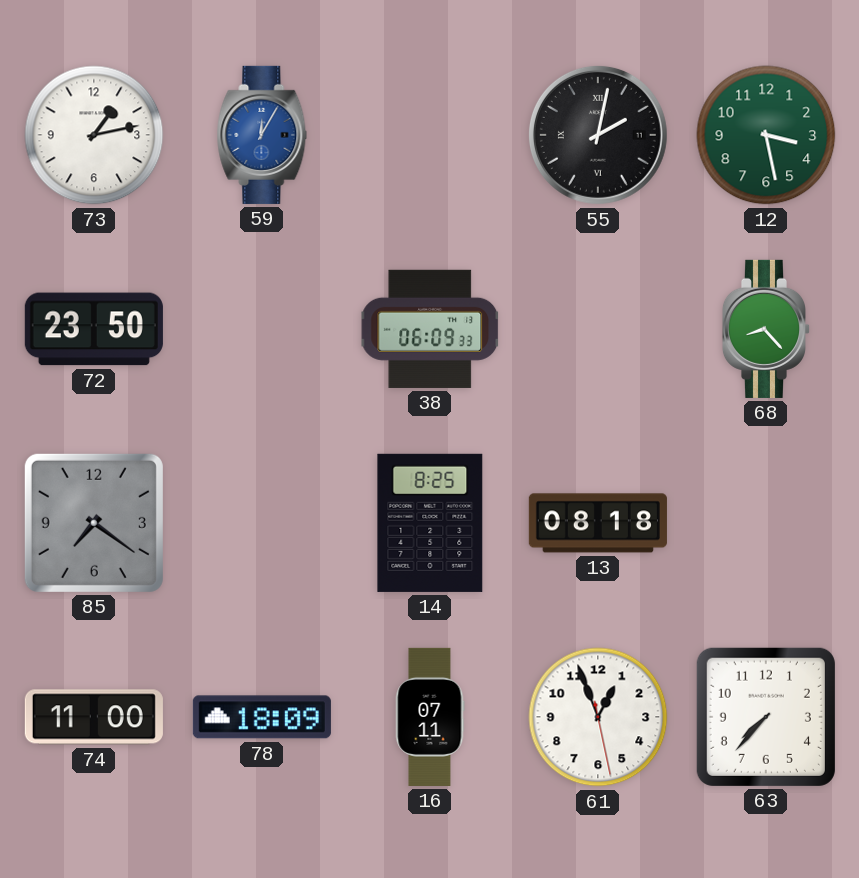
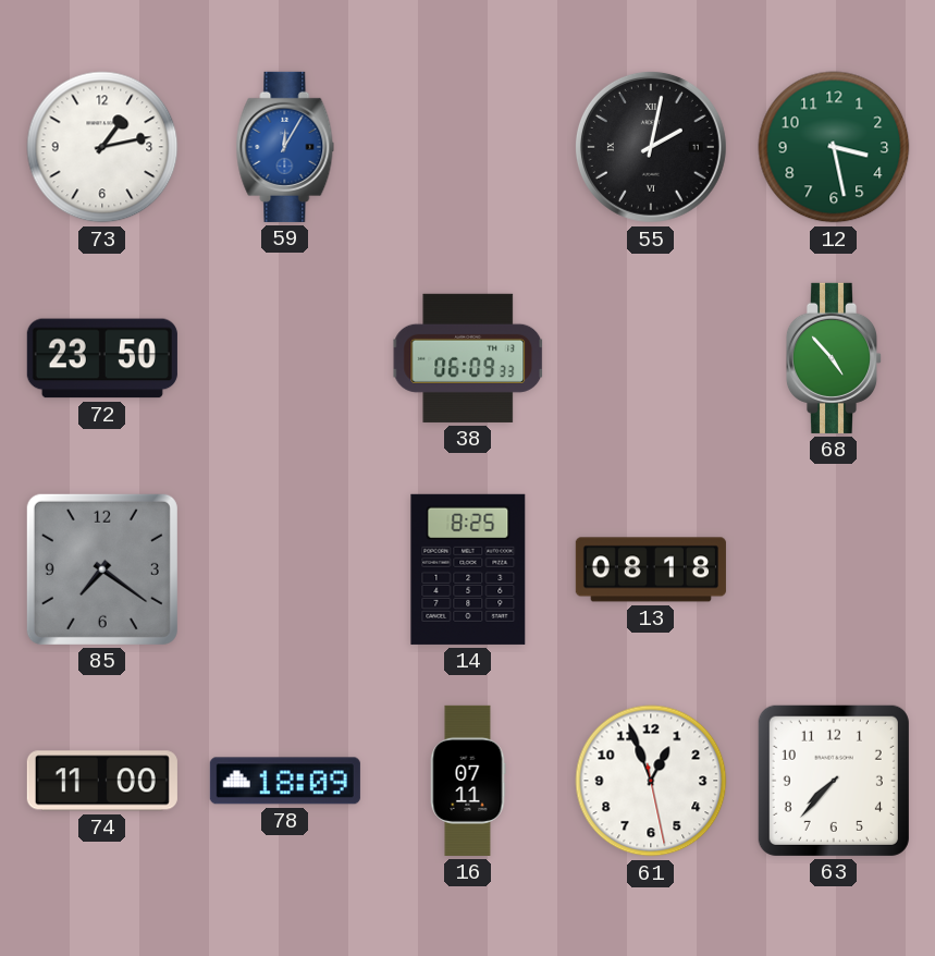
68: 8:23 -> 4:53 (834, 358)
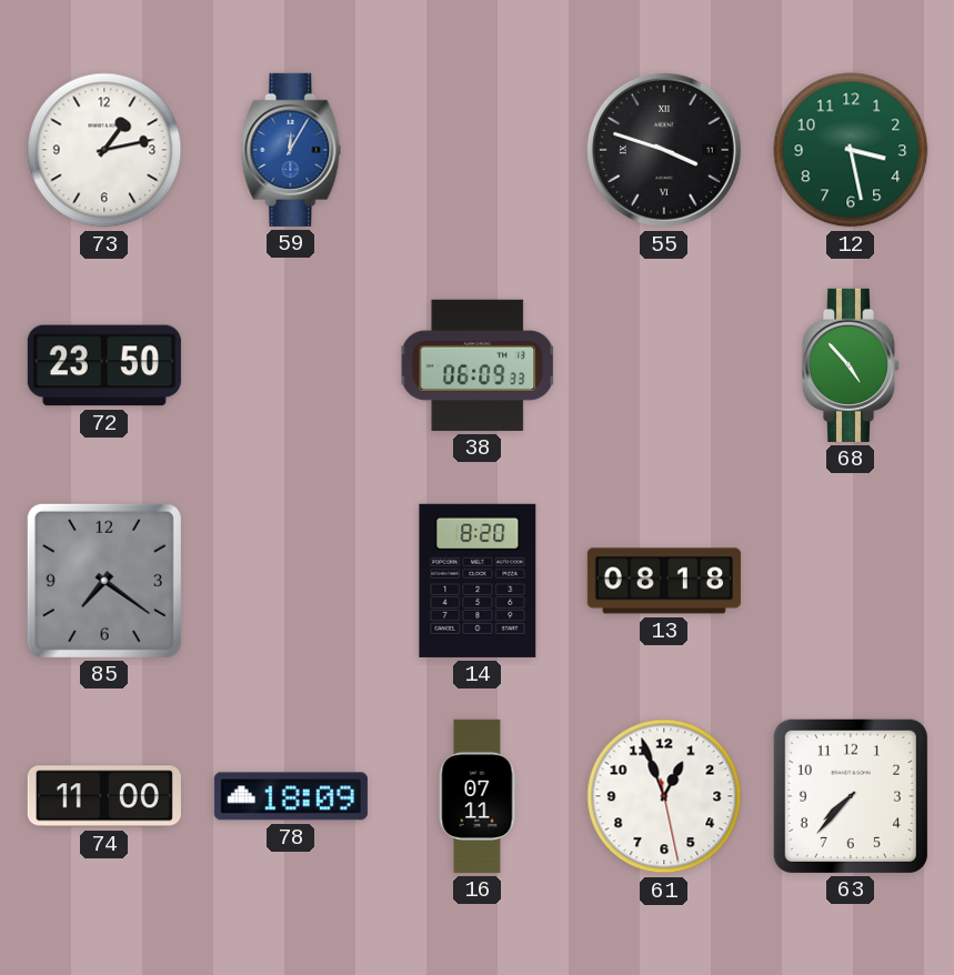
55: 2:02 -> 3:48 (664, 150)
14: 8:25 -> 8:20 (478, 581)
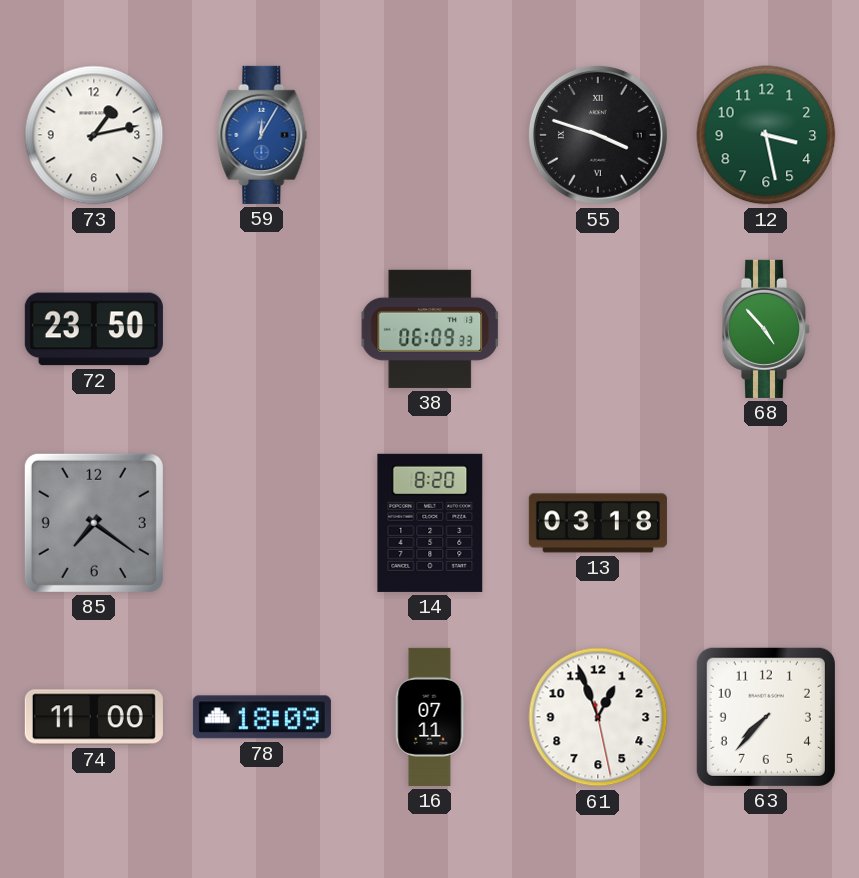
13: 08:18 -> 03:18 (598, 523)
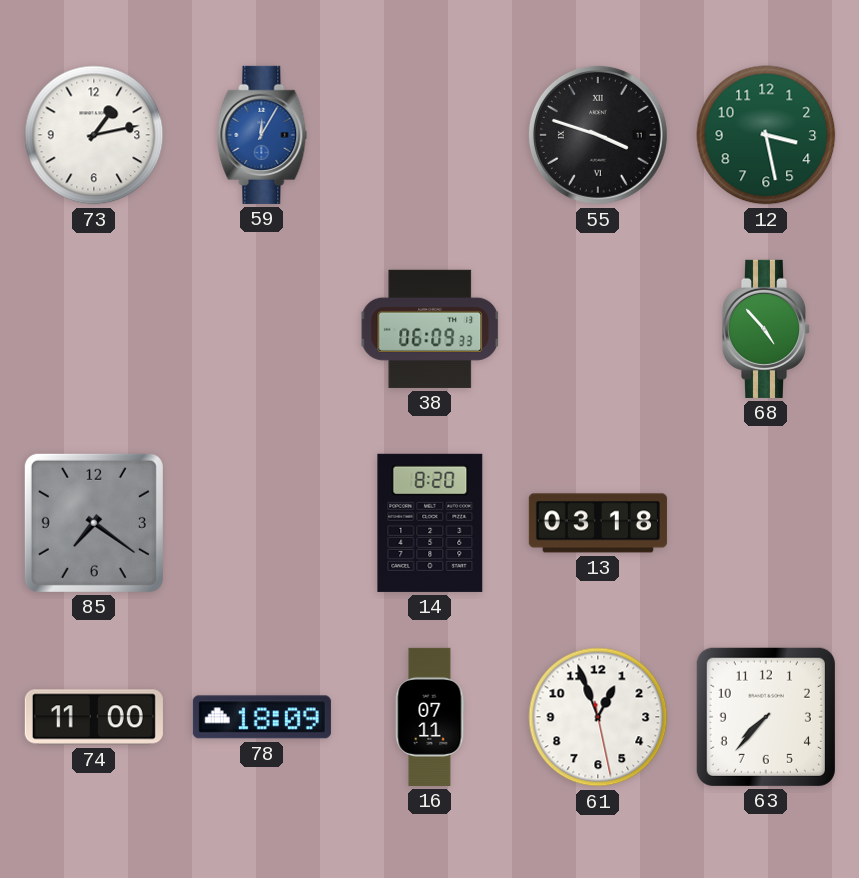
72: 23:50 -> none (94, 329)
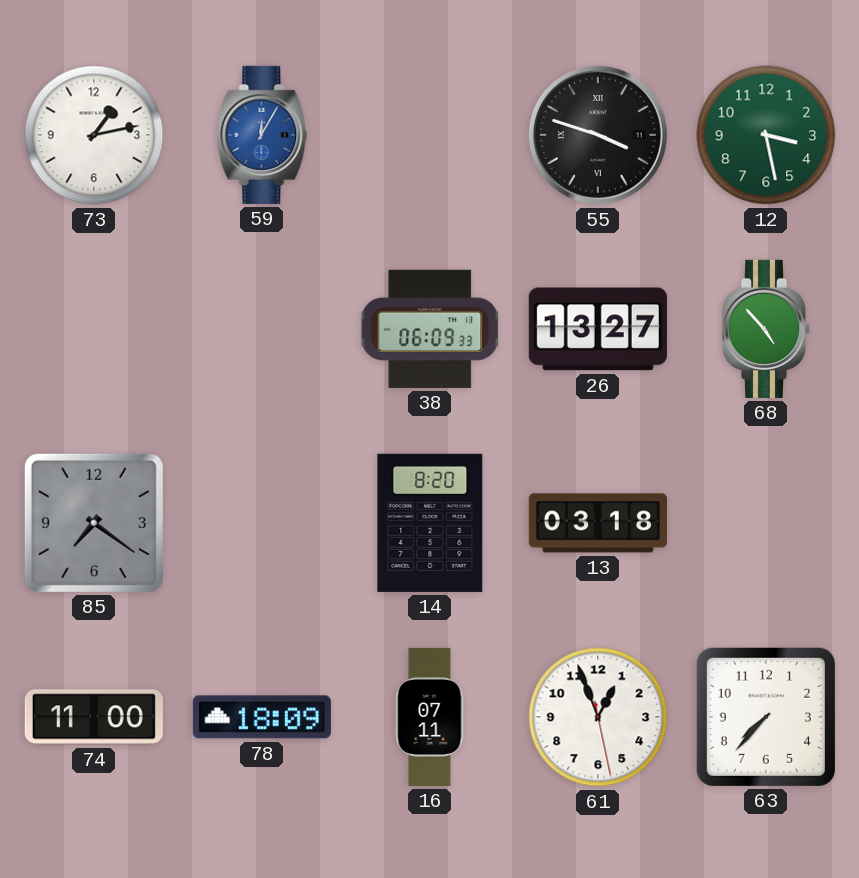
26: none -> 13:27 (598, 329)
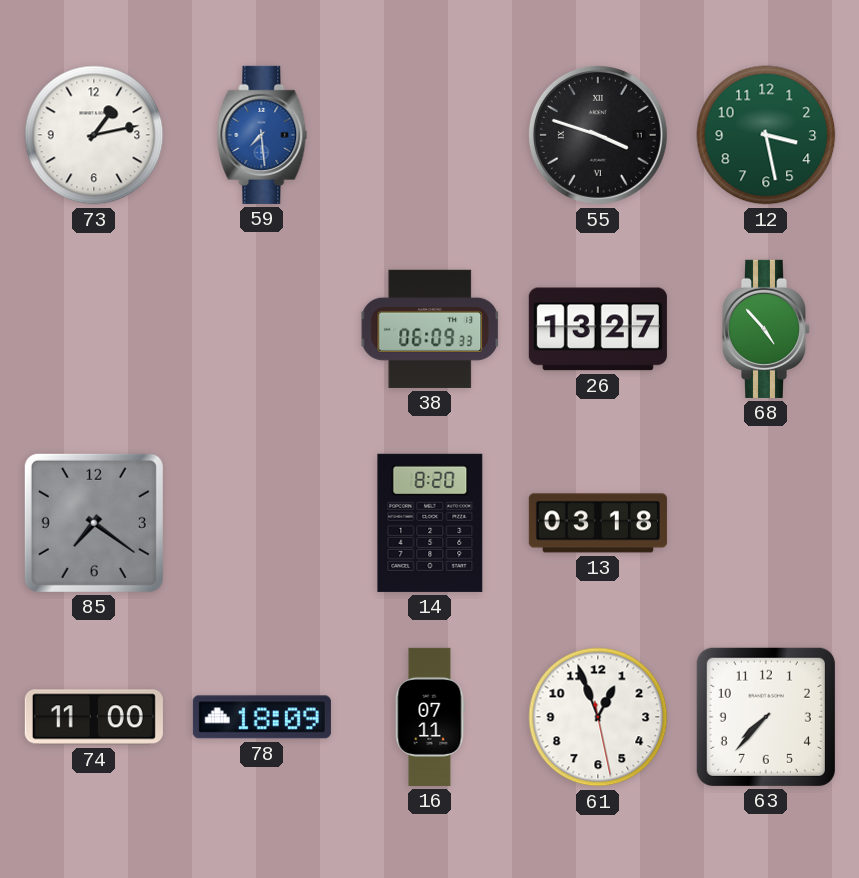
59: 12:05 -> 7:29 (262, 135)
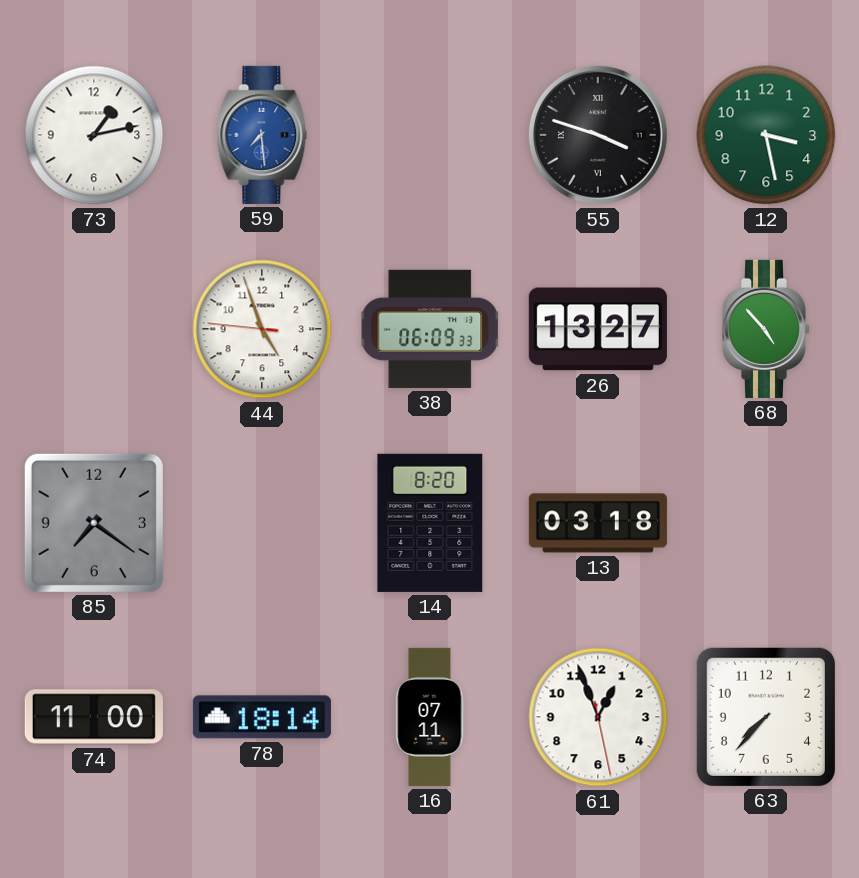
44: none -> 4:56 (262, 329)
78: 18:09 -> 18:14 (262, 717)
